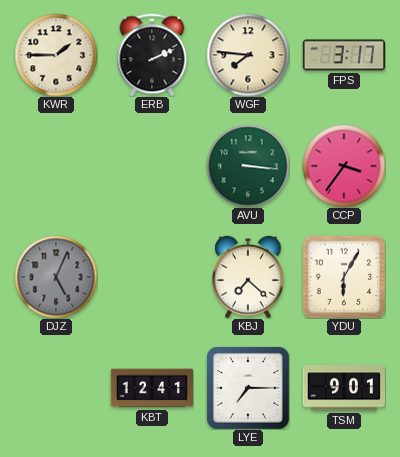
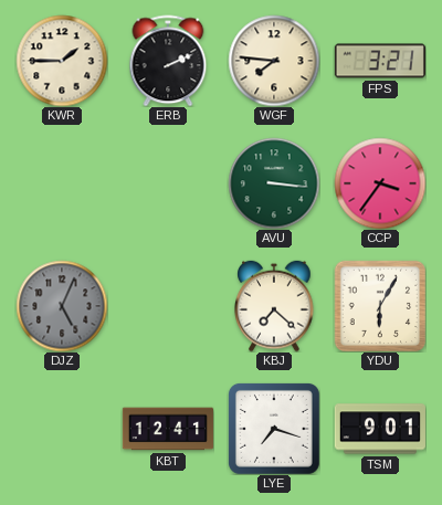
FPS: 3:17 -> 3:21 (380, 61)
LYE: 7:15 -> 7:18 (274, 429)
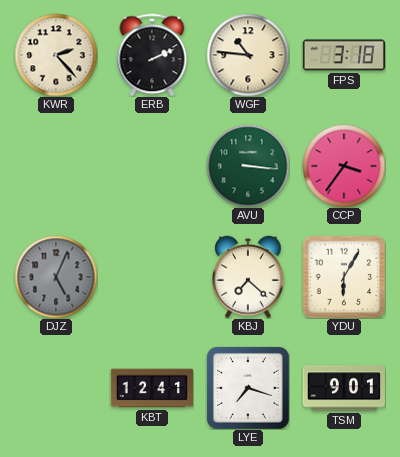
KWR: 1:45 -> 2:23 (56, 55)
WGF: 7:46 -> 10:46 (248, 55)
FPS: 3:21 -> 3:18 (344, 55)
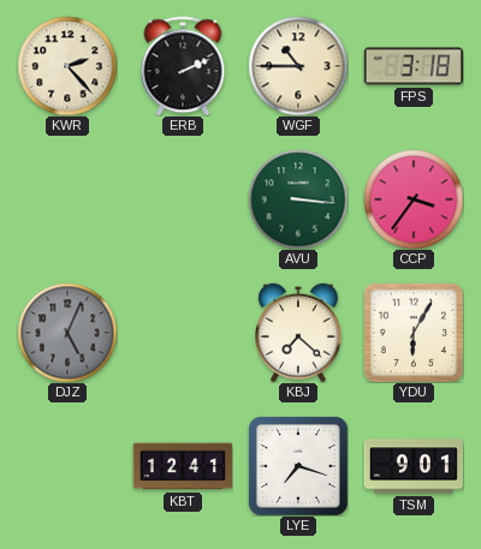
WGF: 10:46 -> 10:45 (298, 66)
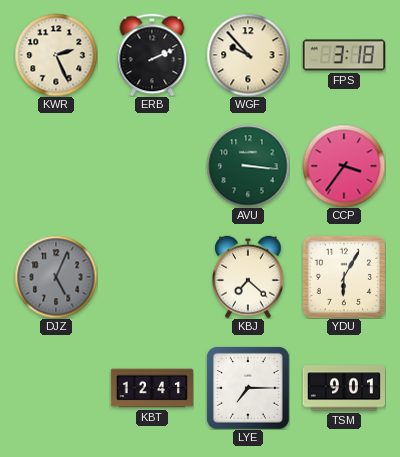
KWR: 2:23 -> 2:26 (56, 55)
WGF: 10:45 -> 9:53 (248, 55)
LYE: 7:18 -> 7:15 (248, 388)
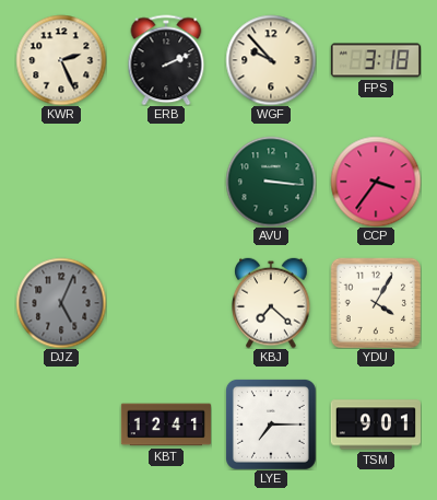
YDU: 6:05 -> 4:05 (376, 303)
